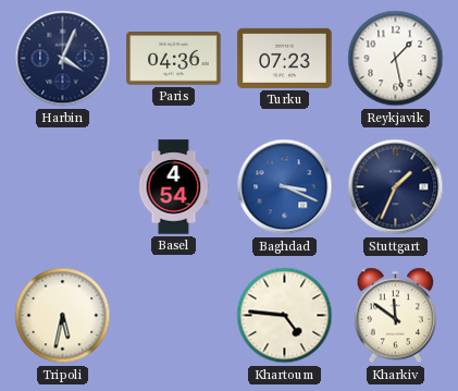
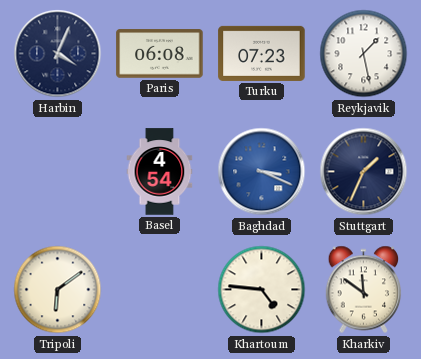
Paris: 04:36 -> 06:08 (160, 54)
Tripoli: 5:32 -> 6:09 (58, 290)
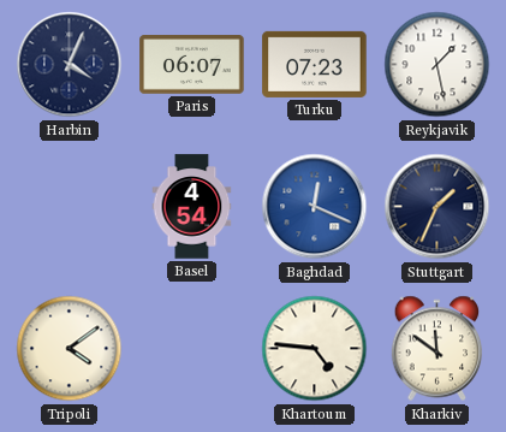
Paris: 06:08 -> 06:07 (192, 65)
Baghdad: 3:19 -> 12:19 (315, 207)
Tripoli: 6:09 -> 4:09 (70, 349)
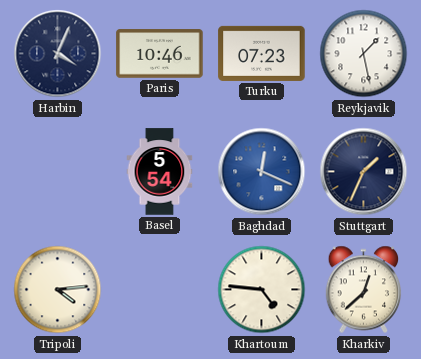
Paris: 06:07 -> 10:46 (160, 54)
Basel: 4:54 -> 5:54 (160, 172)
Tripoli: 4:09 -> 4:14 (58, 290)
Kharkiv: 11:51 -> 12:38 (364, 290)
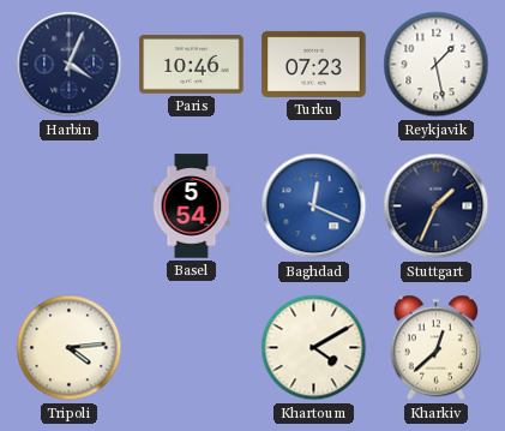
Khartoum: 4:46 -> 4:10 (314, 348)
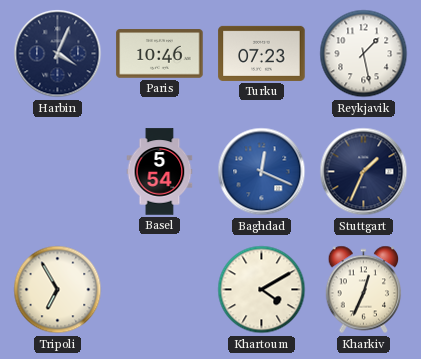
Tripoli: 4:14 -> 6:55 (58, 290)
Kharkiv: 12:38 -> 12:34 (364, 290)
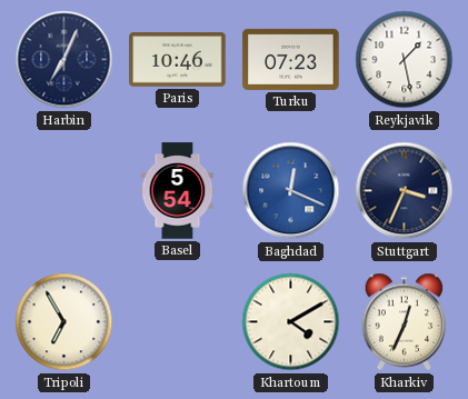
Harbin: 4:04 -> 7:04 (64, 60)
Stuttgart: 1:34 -> 3:34 (405, 191)
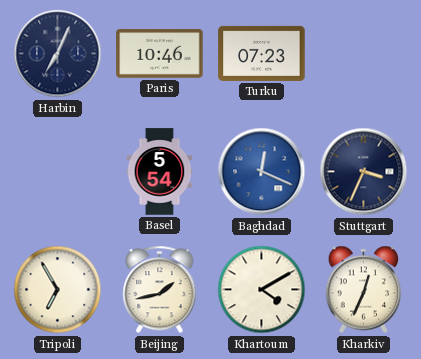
Reykjavik: 1:28 -> none (405, 60)
Beijing: none -> 1:43 (160, 290)
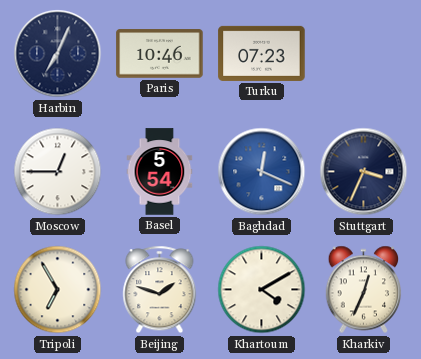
Moscow: none -> 12:45 (58, 172)
Beijing: 1:43 -> 1:48 (160, 290)
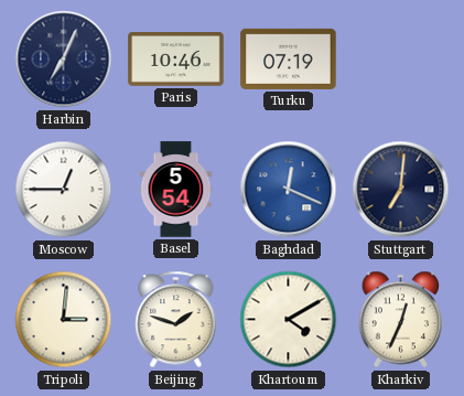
Turku: 07:23 -> 07:19 (289, 58)
Stuttgart: 3:34 -> 7:01 (401, 190)
Tripoli: 6:55 -> 3:01 (64, 320)
